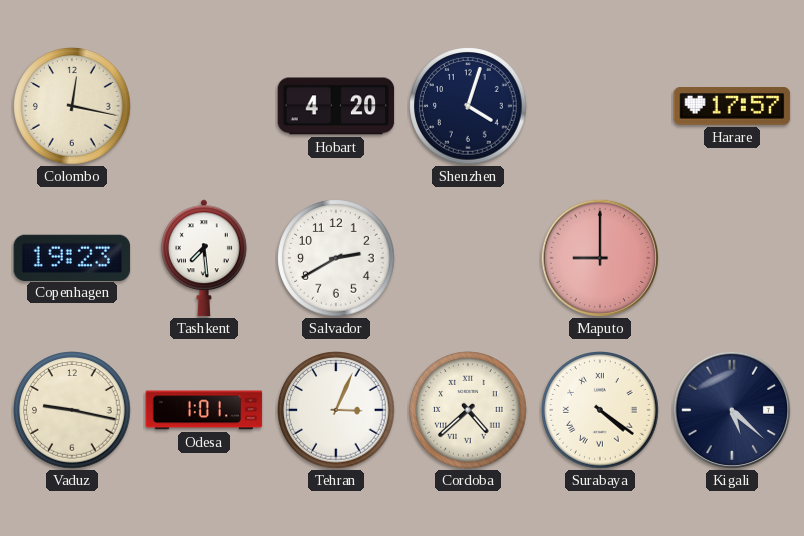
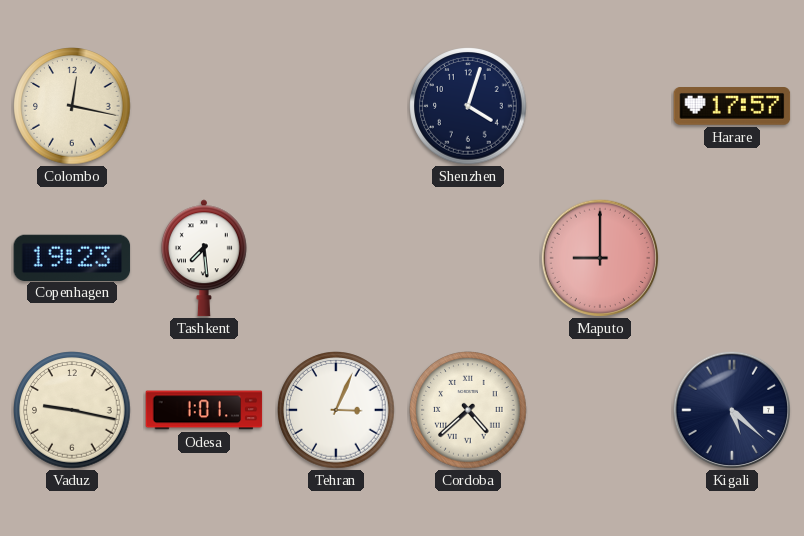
Hobart: 4:20 -> none (336, 106)
Salvador: 2:40 -> none (336, 258)
Surabaya: 4:21 -> none (600, 410)
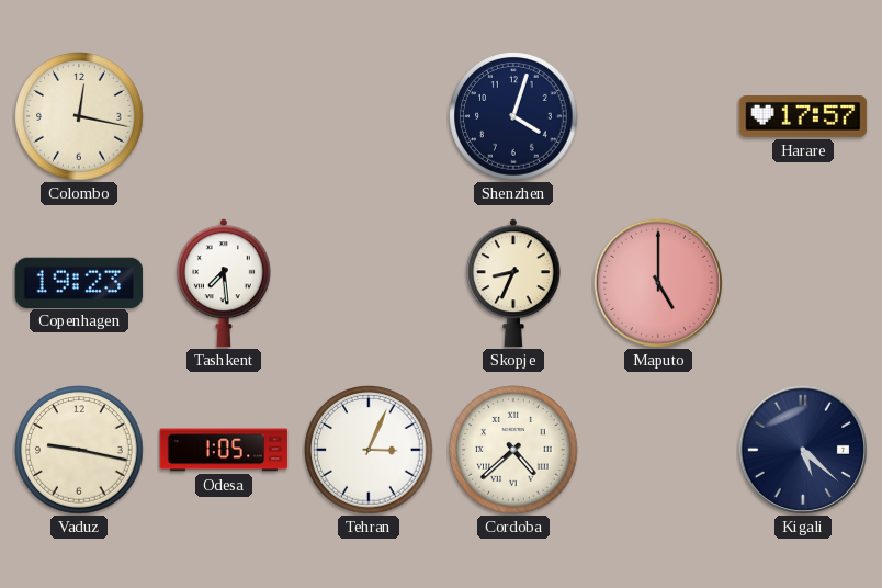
Skopje: none -> 8:34 (513, 283)
Maputo: 9:00 -> 5:00 (657, 282)
Odesa: 1:01 -> 1:05 (224, 450)
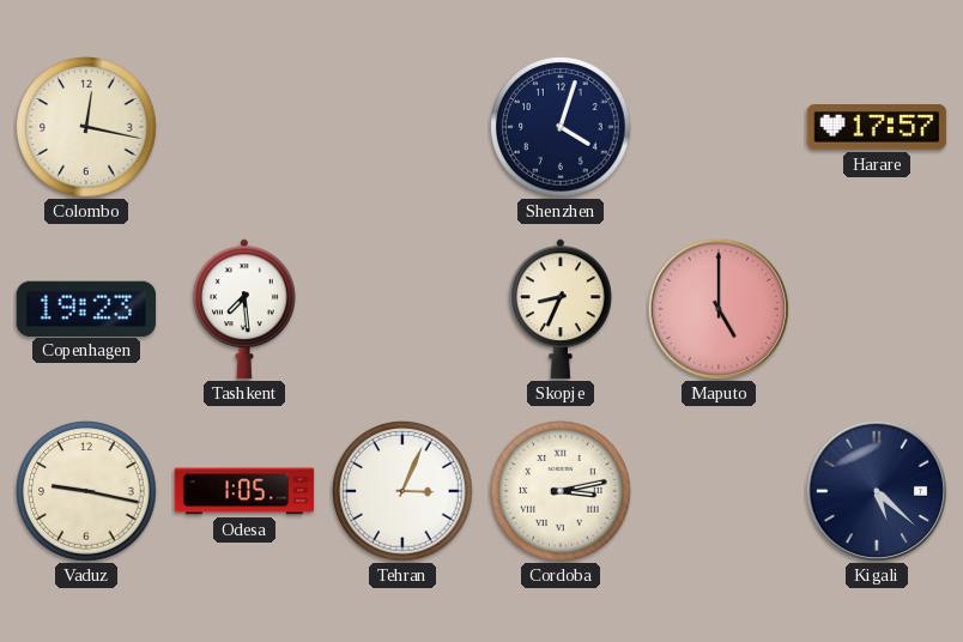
Cordoba: 4:38 -> 3:13 (561, 491)
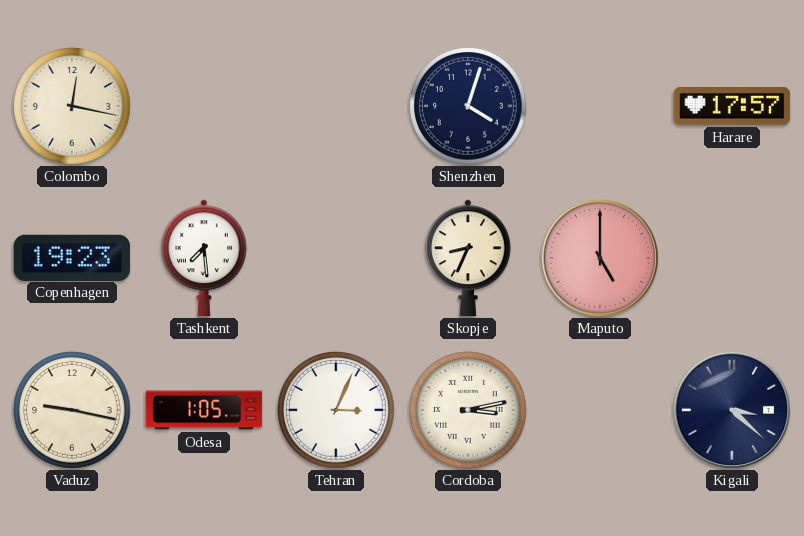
Kigali: 5:22 -> 3:22 (731, 409)
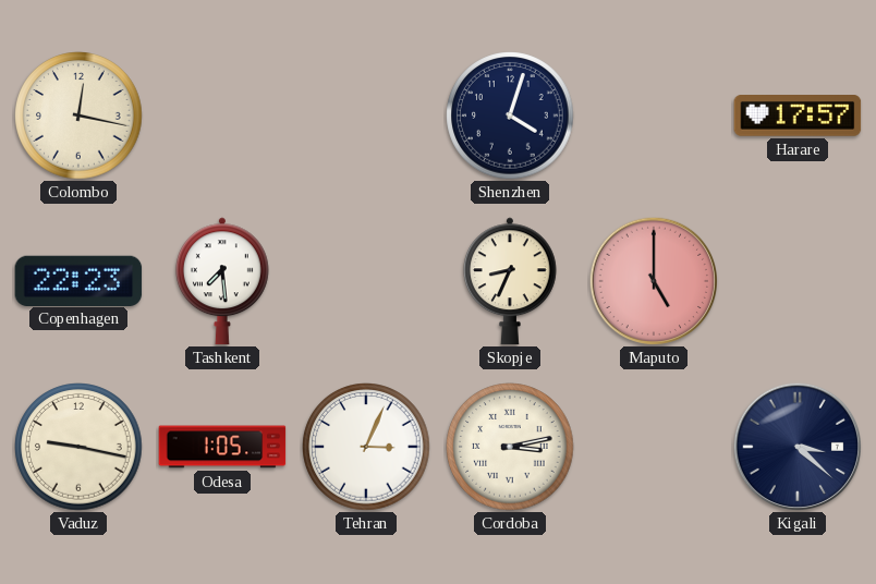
Copenhagen: 19:23 -> 22:23 (78, 280)
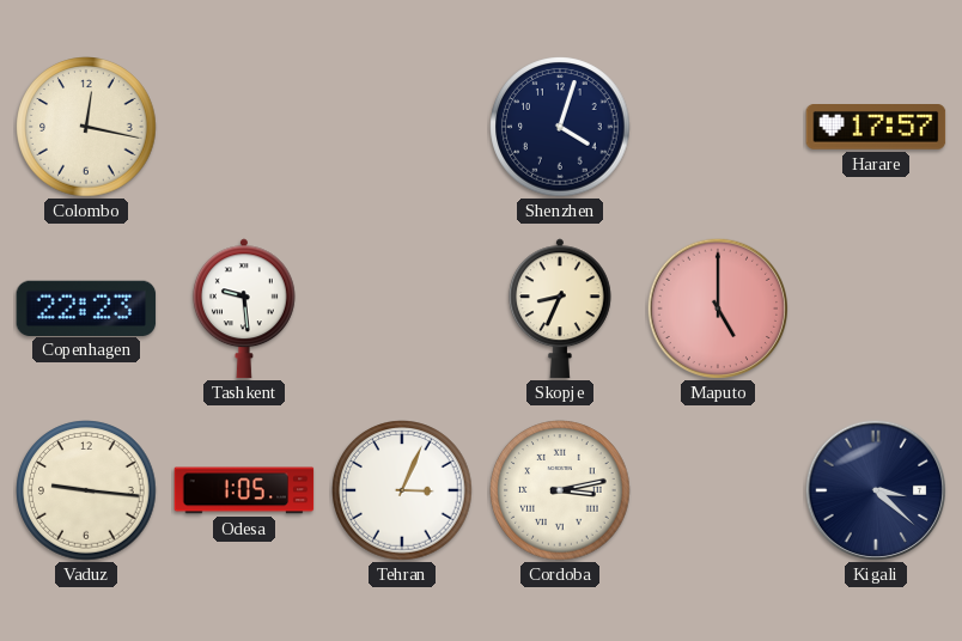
Tashkent: 7:29 -> 9:29 (244, 309)
Vaduz: 9:17 -> 9:16 (86, 490)
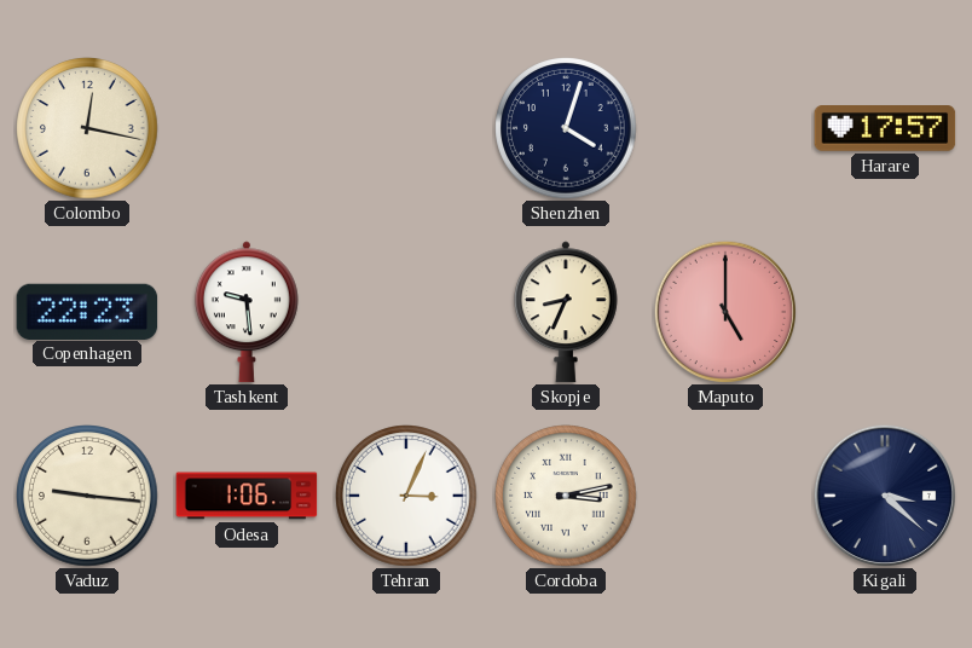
Odesa: 1:05 -> 1:06 (247, 496)
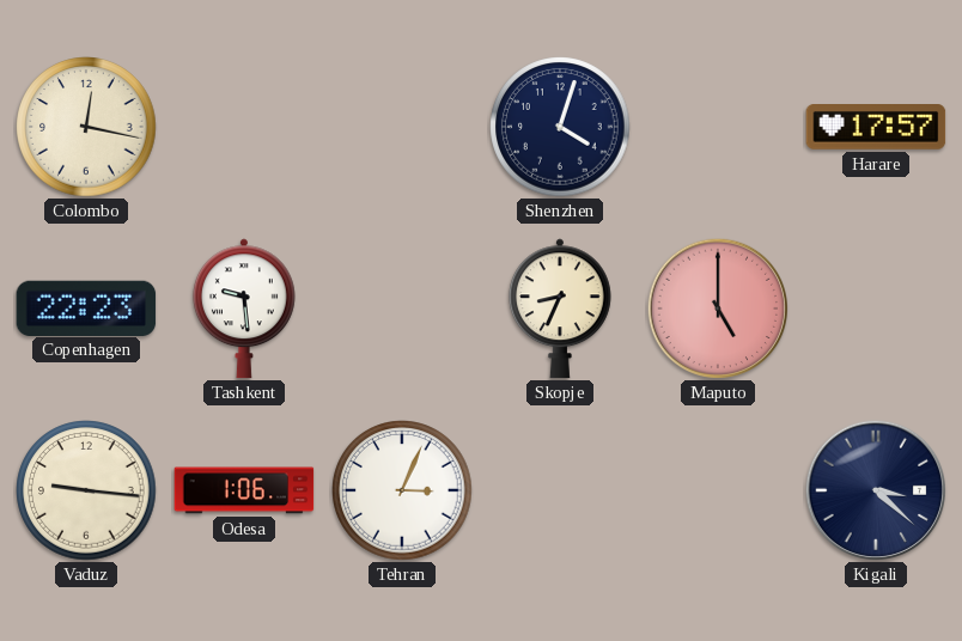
Cordoba: 3:13 -> none (566, 496)
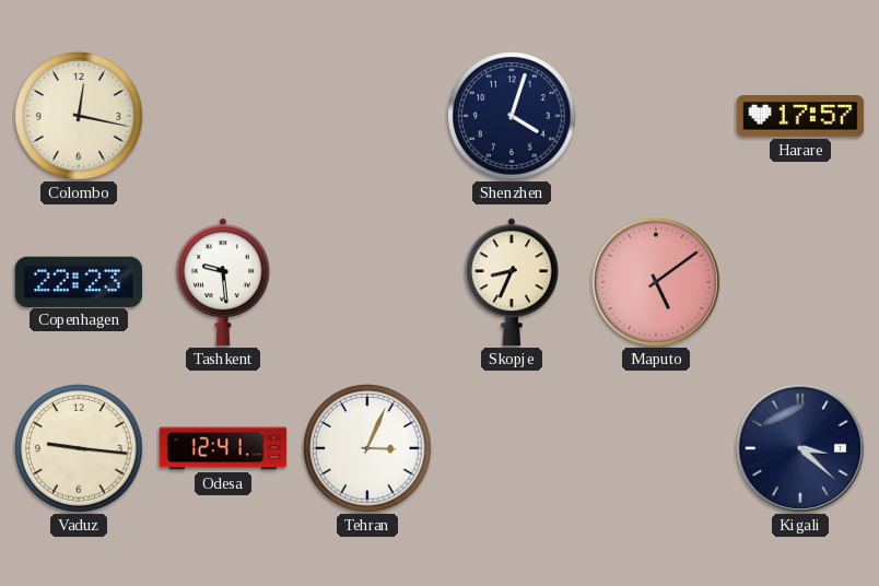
Maputo: 5:00 -> 5:09 (655, 281)
Odesa: 1:06 -> 12:41 (223, 448)
